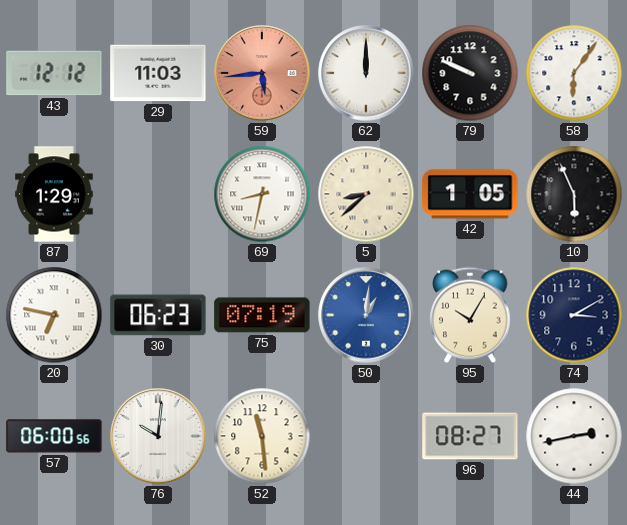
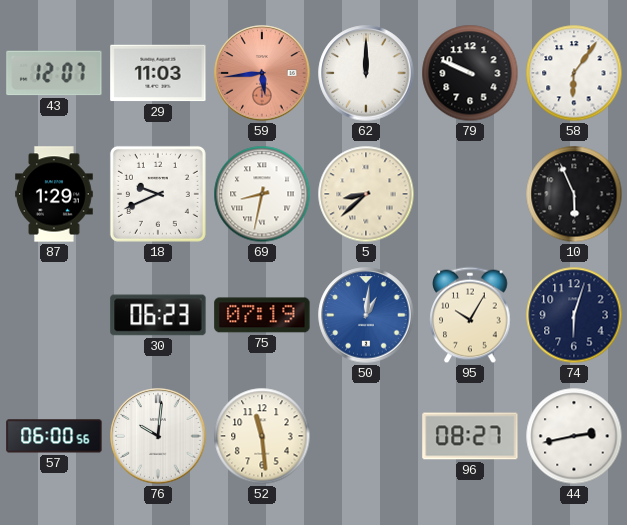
43: 12:12 -> 12:07 (54, 73)
18: none -> 9:41 (158, 194)
42: 1:05 -> none (470, 194)
20: 6:47 -> none (54, 315)
74: 3:10 -> 6:03 (574, 315)
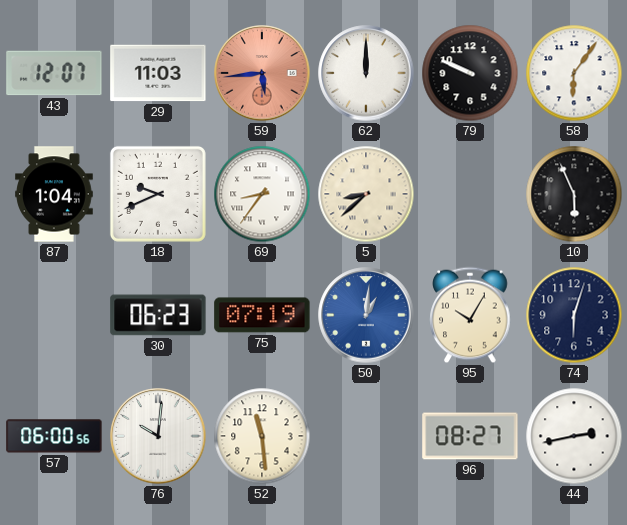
87: 1:29 -> 1:04 (54, 194)
69: 8:32 -> 8:36 (262, 194)
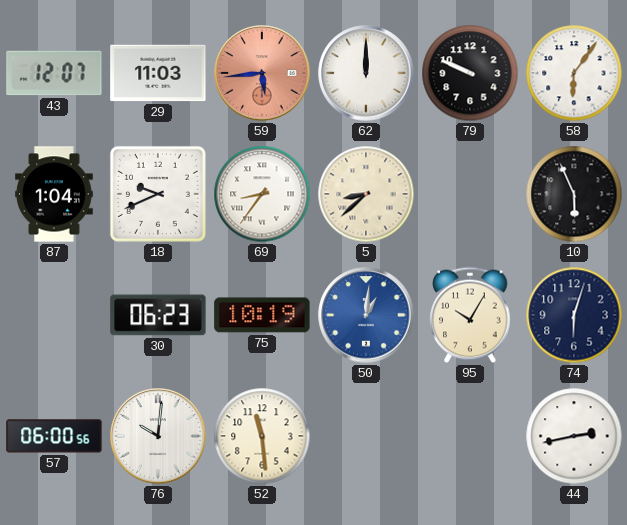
75: 07:19 -> 10:19 (262, 315)
96: 08:27 -> none (470, 436)
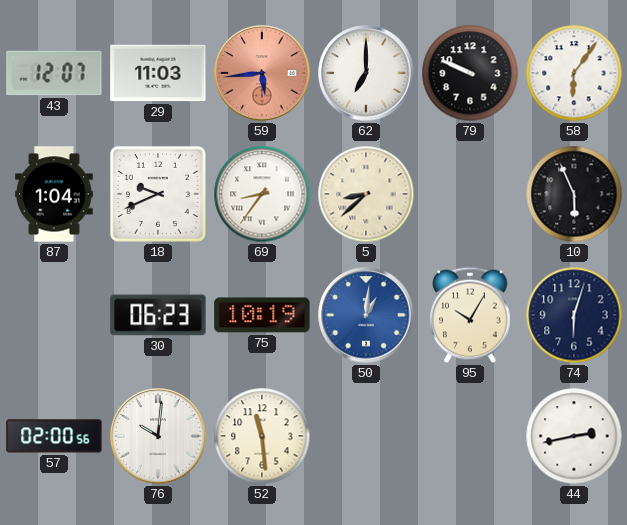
62: 12:00 -> 7:00 (366, 73)
57: 06:00 -> 02:00 (54, 436)
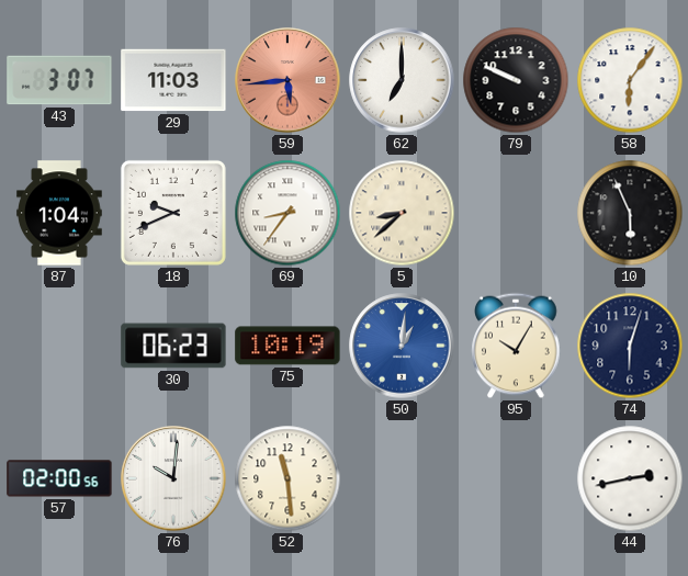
43: 12:07 -> 3:07 (59, 80)
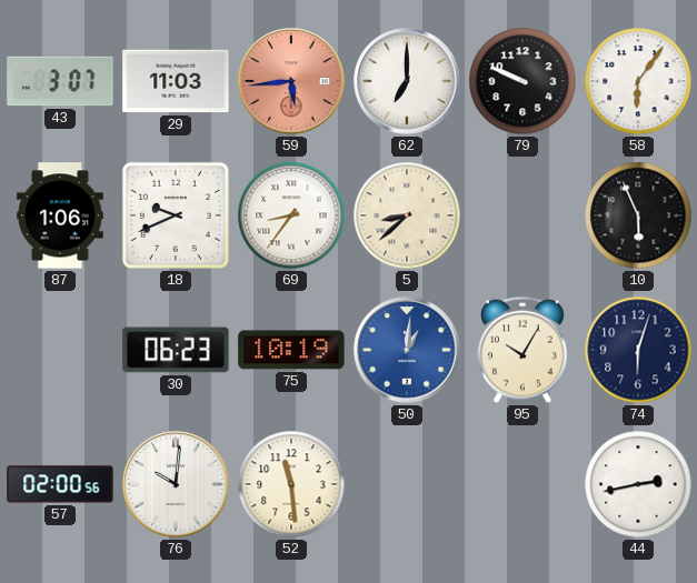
87: 1:04 -> 1:06 (60, 215)
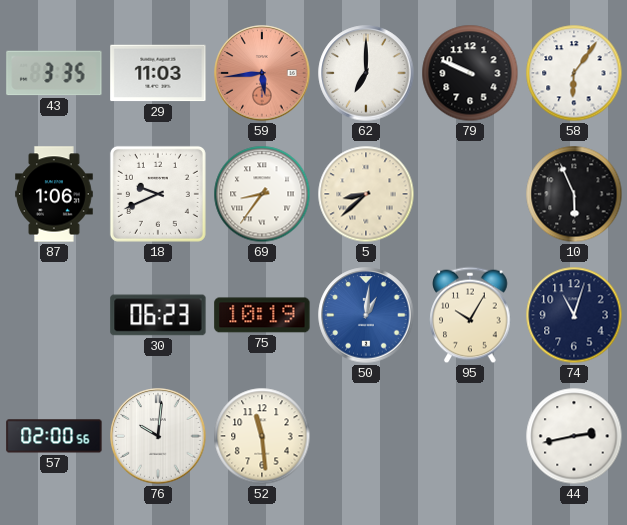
43: 3:07 -> 3:35 (54, 73)
74: 6:03 -> 11:03 (574, 315)
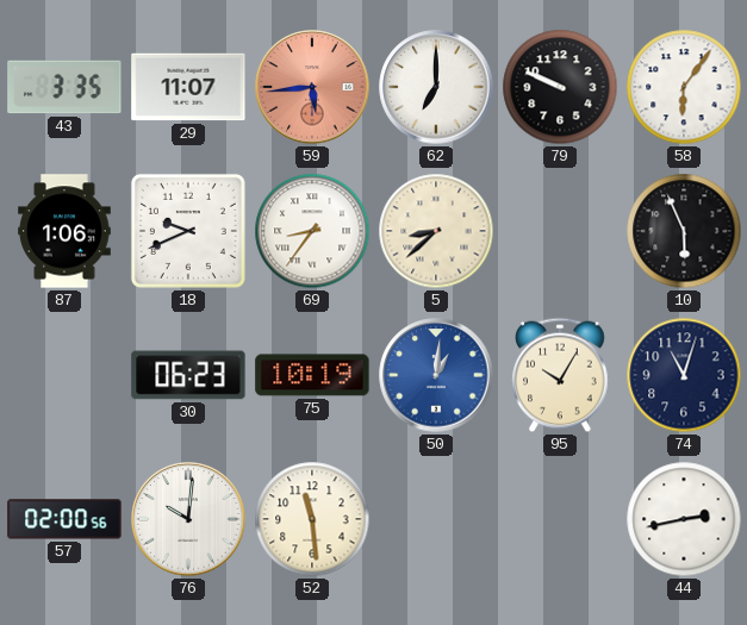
29: 11:03 -> 11:07 (188, 87)
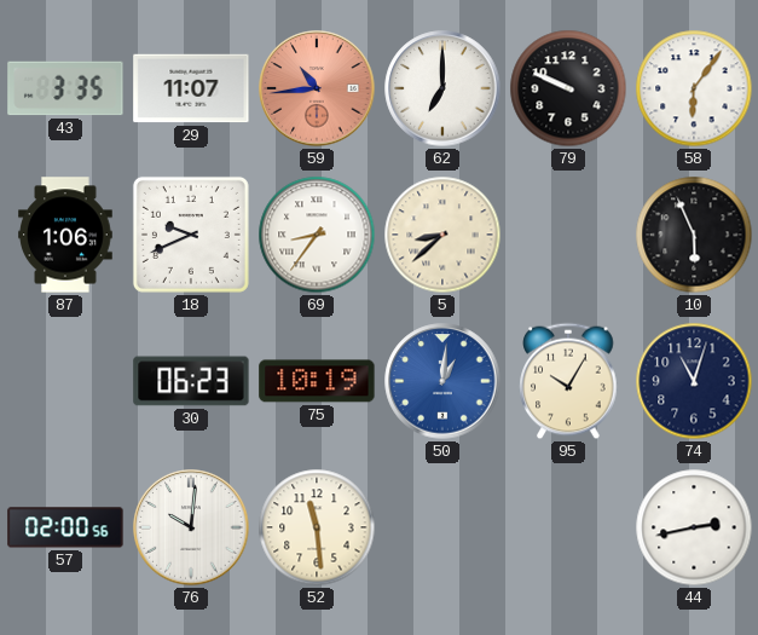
59: 5:44 -> 10:44 (317, 88)
